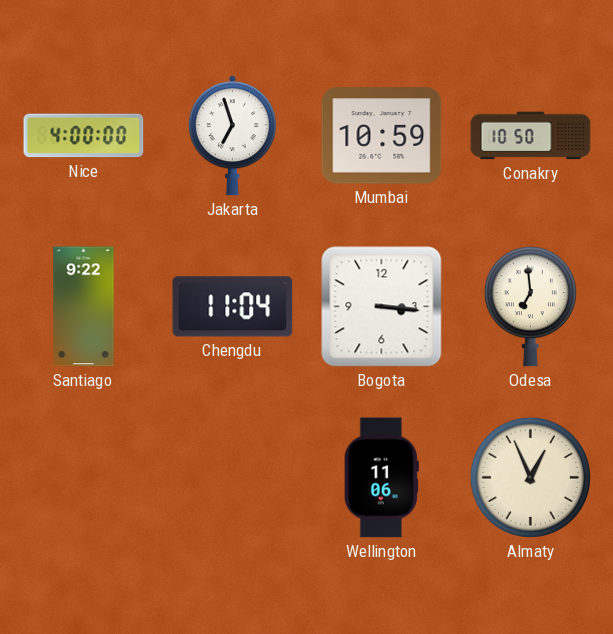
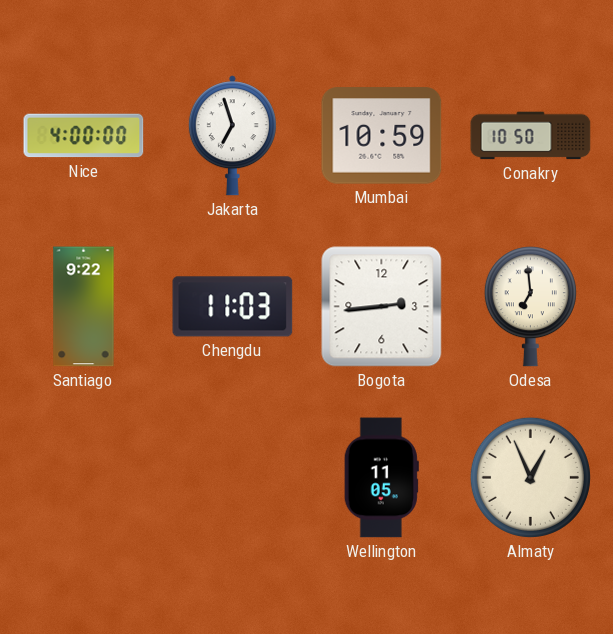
Chengdu: 11:04 -> 11:03 (233, 307)
Bogota: 3:16 -> 2:44 (382, 307)
Wellington: 11:06 -> 11:05 (381, 478)
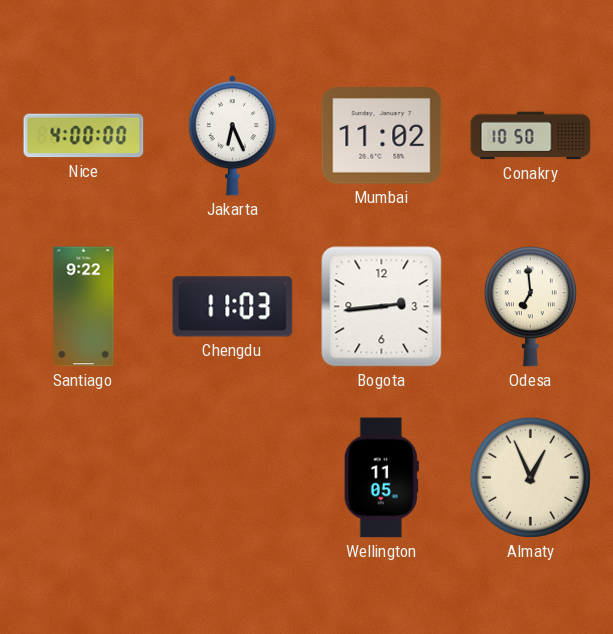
Jakarta: 6:57 -> 6:26 (232, 136)
Mumbai: 10:59 -> 11:02 (382, 136)
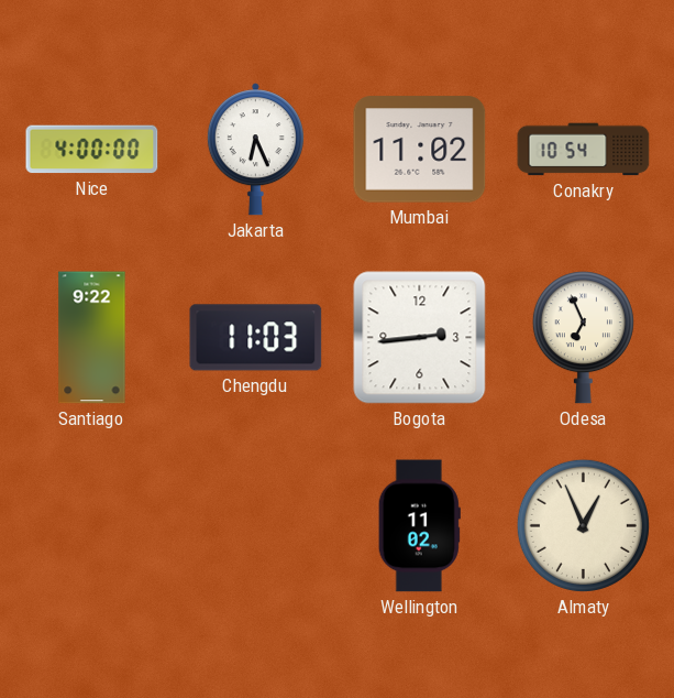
Conakry: 10:50 -> 10:54 (584, 150)
Odesa: 6:59 -> 6:56 (583, 338)
Wellington: 11:05 -> 11:02 (419, 526)
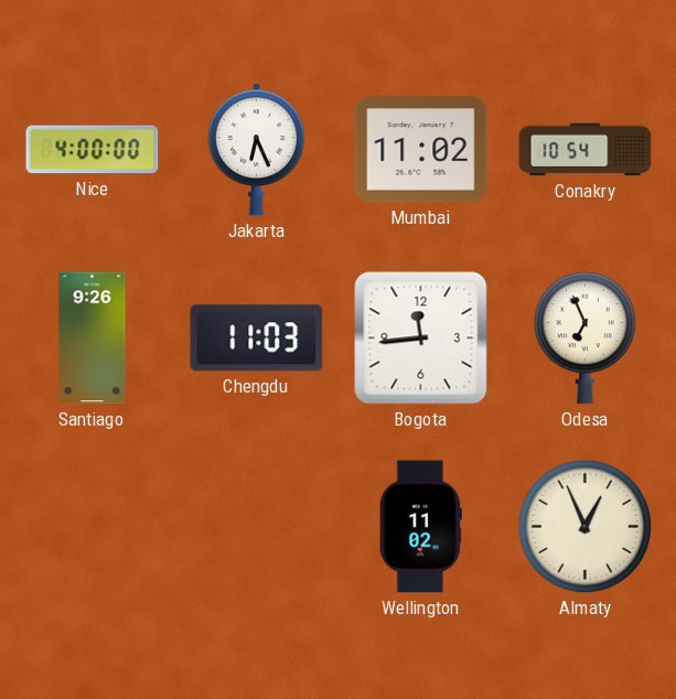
Santiago: 9:22 -> 9:26 (93, 338)
Bogota: 2:44 -> 11:44 (421, 338)
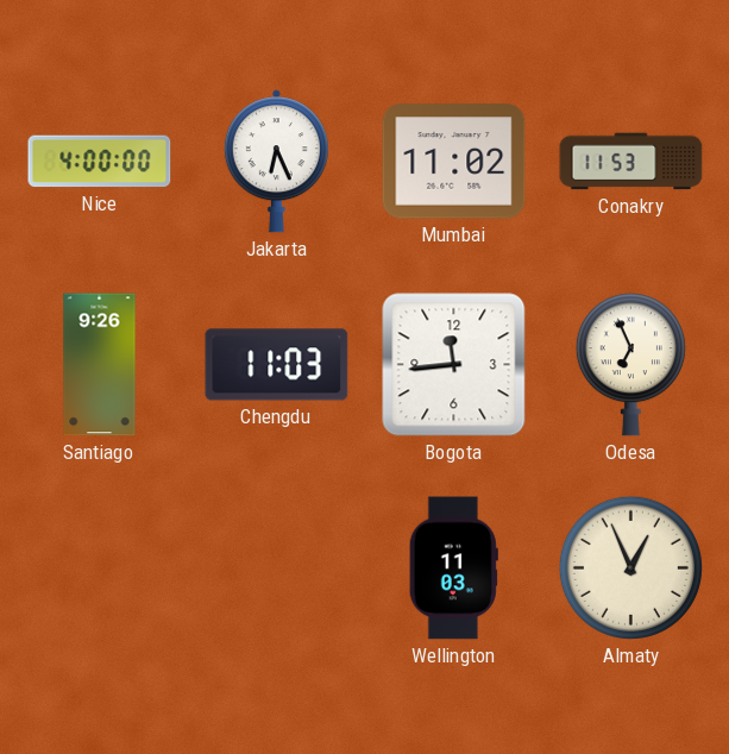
Conakry: 10:54 -> 11:53 (631, 162)
Wellington: 11:02 -> 11:03 (453, 568)
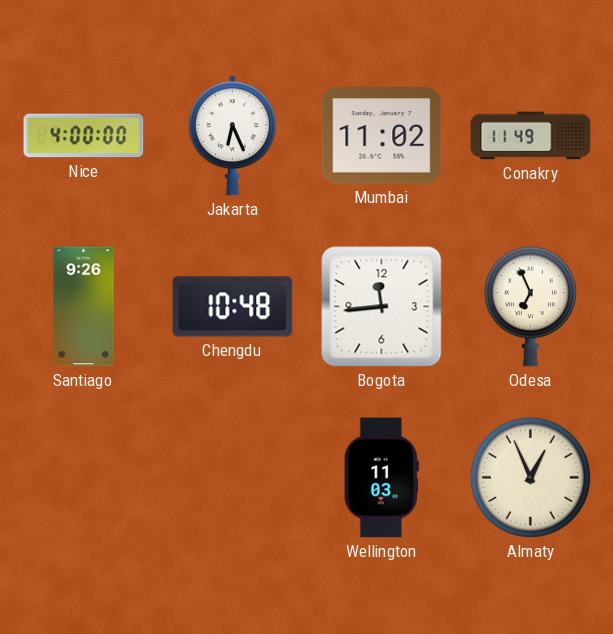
Conakry: 11:53 -> 11:49 (531, 136)
Chengdu: 11:03 -> 10:48 (233, 307)
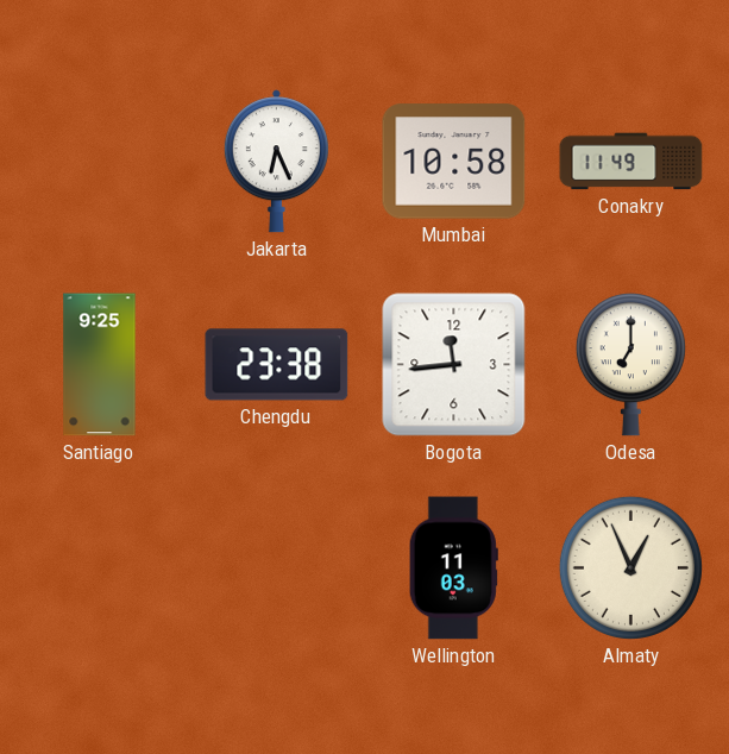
Nice: 4:00 -> none (84, 136)
Mumbai: 11:02 -> 10:58 (454, 162)
Santiago: 9:26 -> 9:25 (100, 365)
Chengdu: 10:48 -> 23:38 (277, 365)
Odesa: 6:56 -> 7:00 (630, 365)
